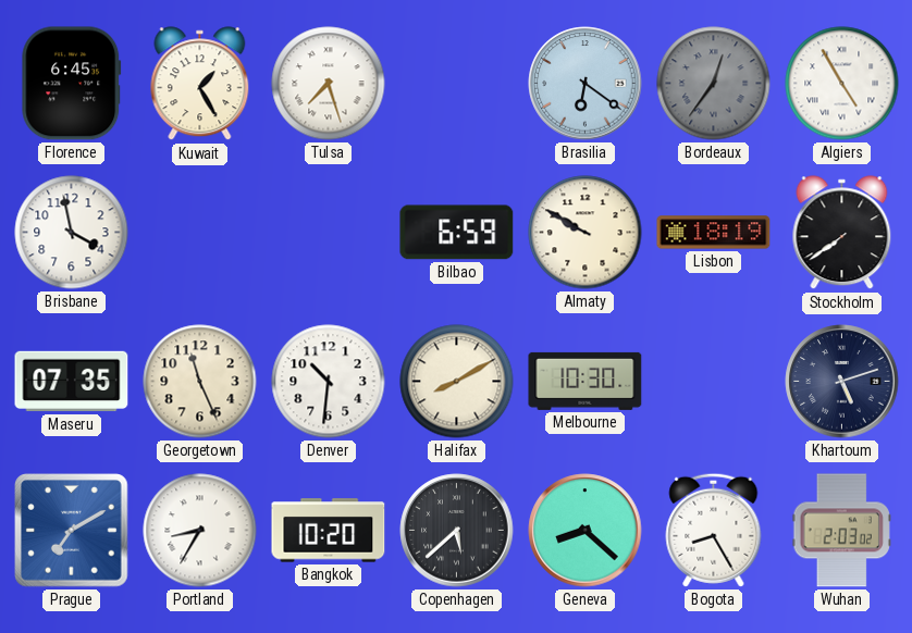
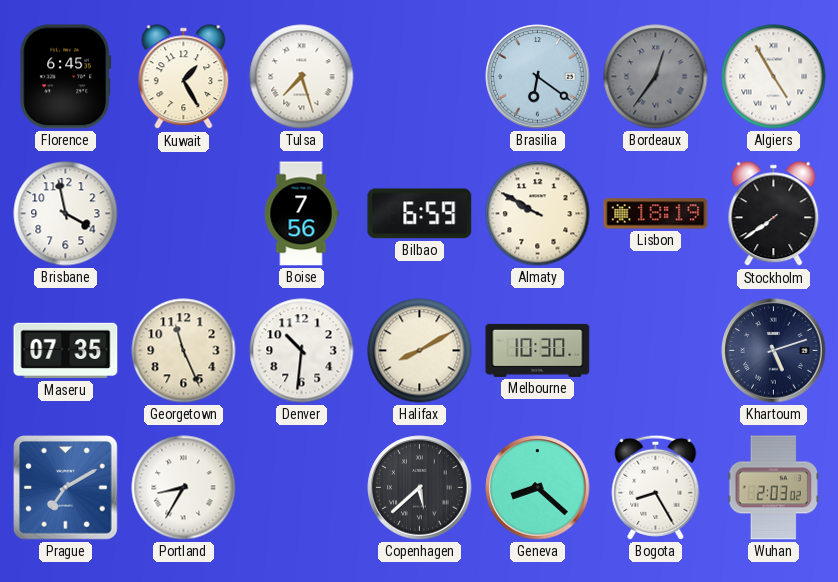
Boise: none -> 7:56 (301, 214)
Bangkok: 10:20 -> none (329, 531)
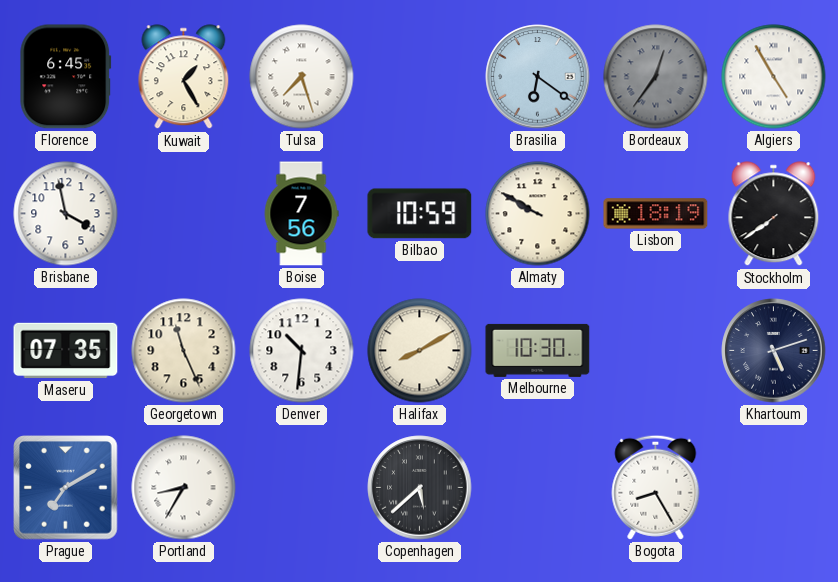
Bilbao: 6:59 -> 10:59 (420, 214)
Geneva: 8:22 -> none (538, 488)
Wuhan: 2:03 -> none (773, 488)
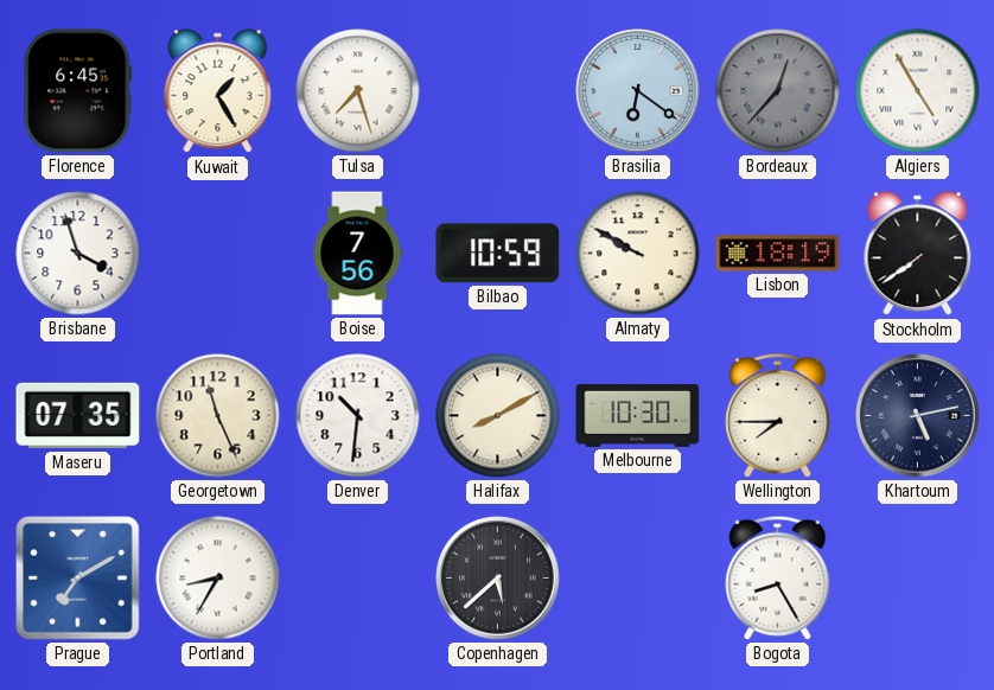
Bordeaux: 12:36 -> 12:37 (778, 91)
Brisbane: 3:58 -> 3:57 (78, 254)
Wellington: none -> 7:45 (778, 415)
Khartoum: 5:12 -> 5:13 (918, 416)
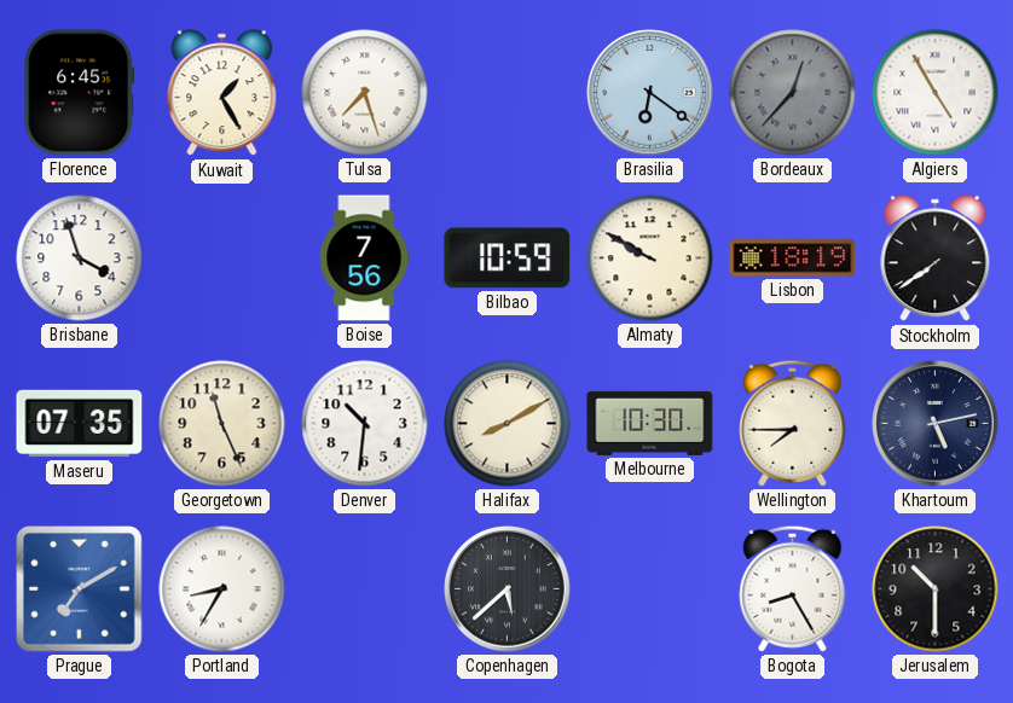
Jerusalem: none -> 10:30 (936, 589)
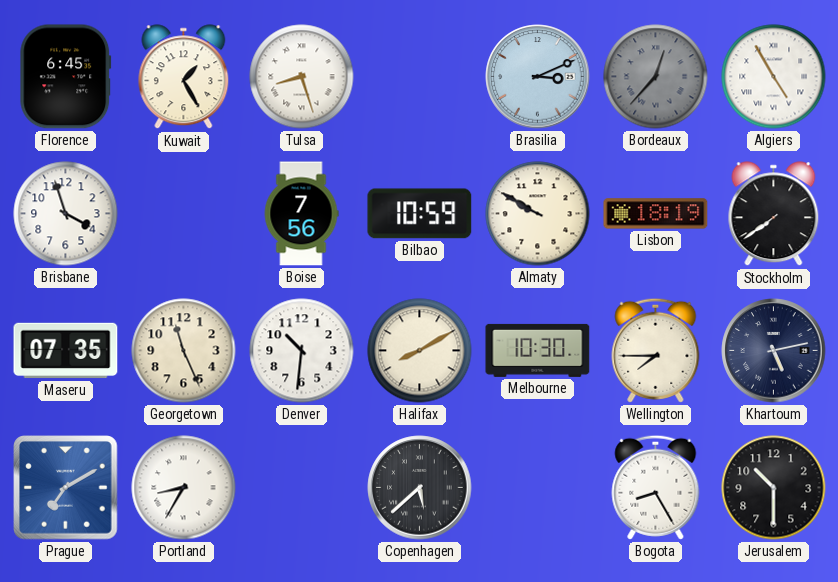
Tulsa: 7:27 -> 8:27 (302, 77)
Brasilia: 6:21 -> 3:11 (538, 77)
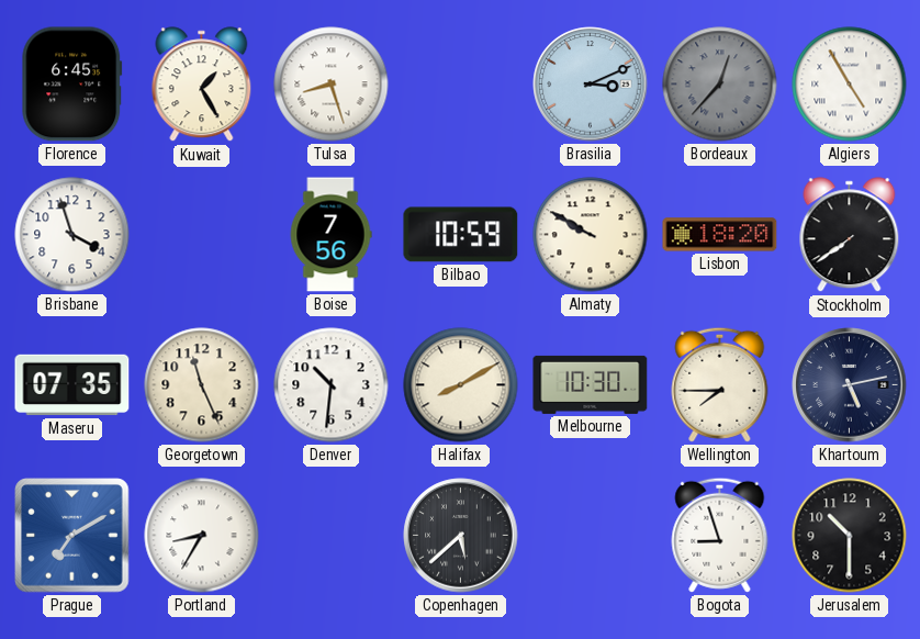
Lisbon: 18:19 -> 18:20 (720, 235)
Bogota: 8:25 -> 8:57 (720, 535)
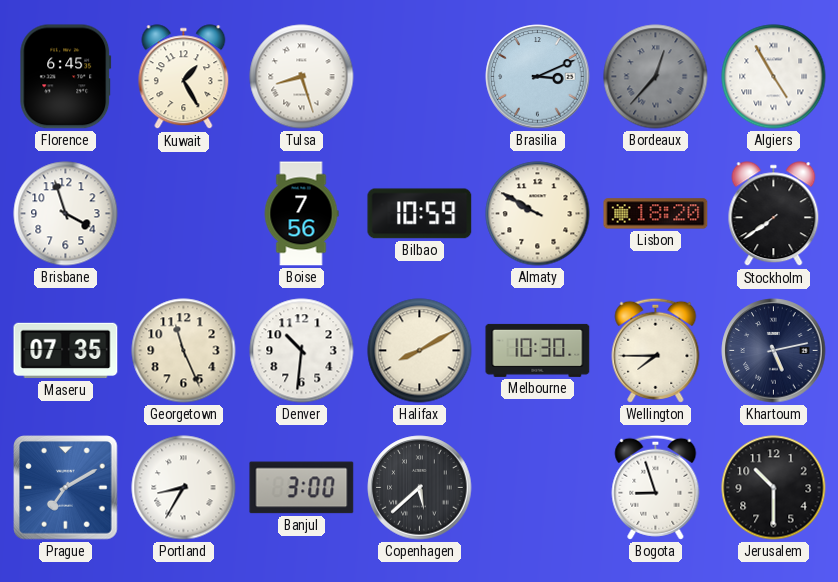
Banjul: none -> 3:00 (302, 488)
